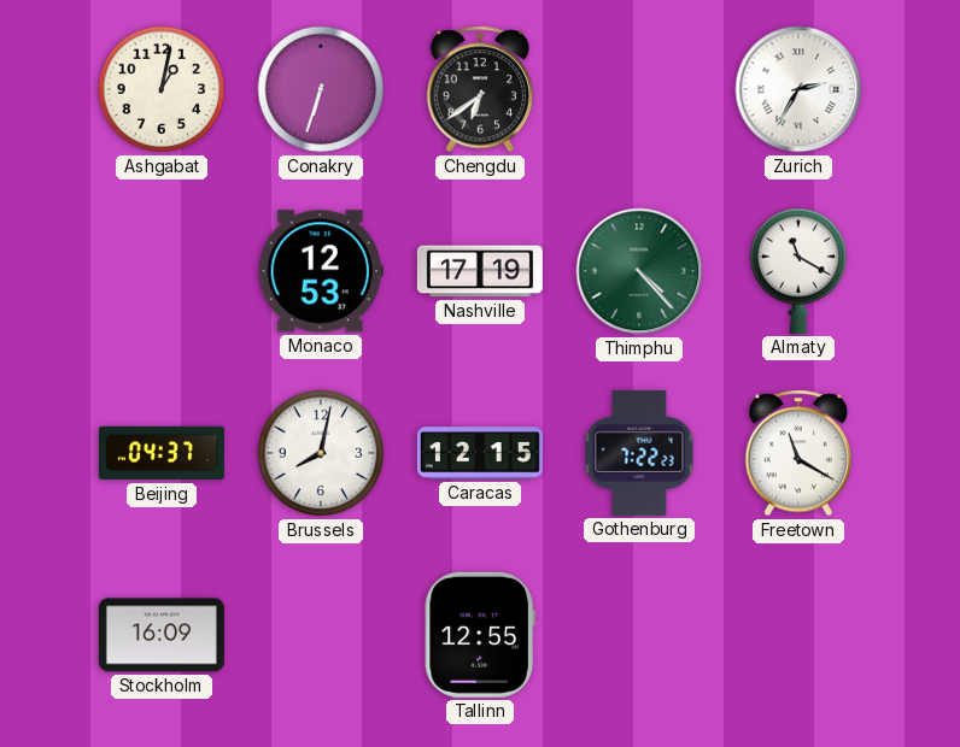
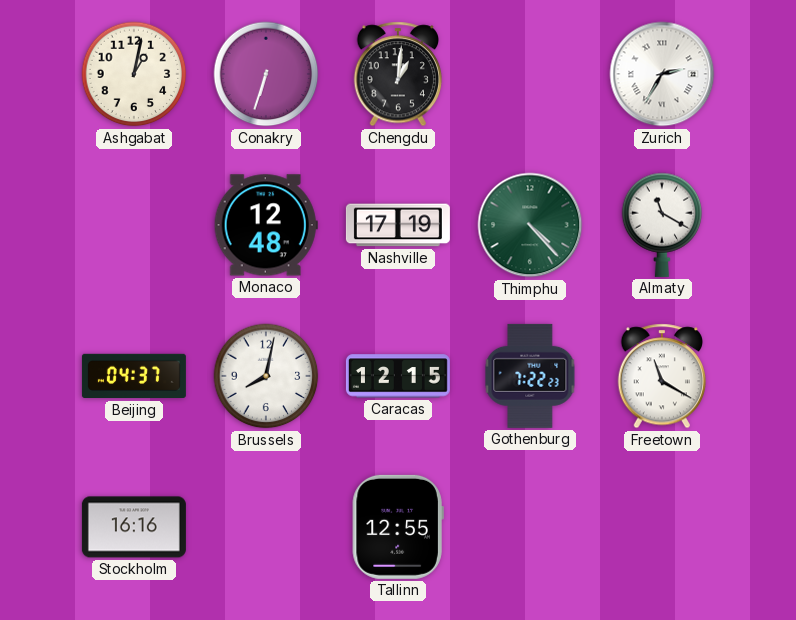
Chengdu: 6:39 -> 1:01 (397, 74)
Monaco: 12:53 -> 12:48 (266, 225)
Stockholm: 16:09 -> 16:16 (134, 527)
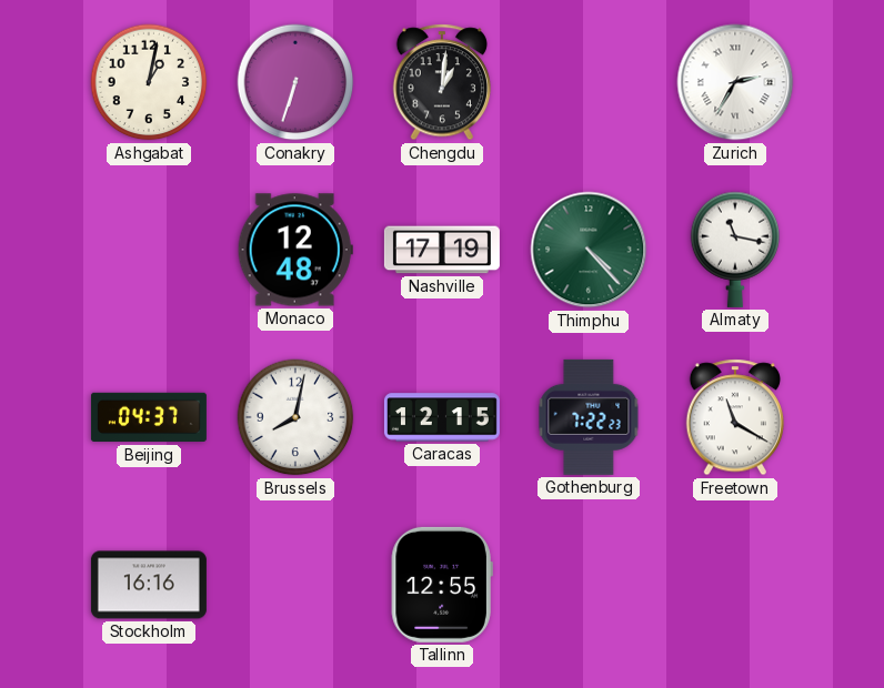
Almaty: 11:20 -> 11:17 (735, 250)
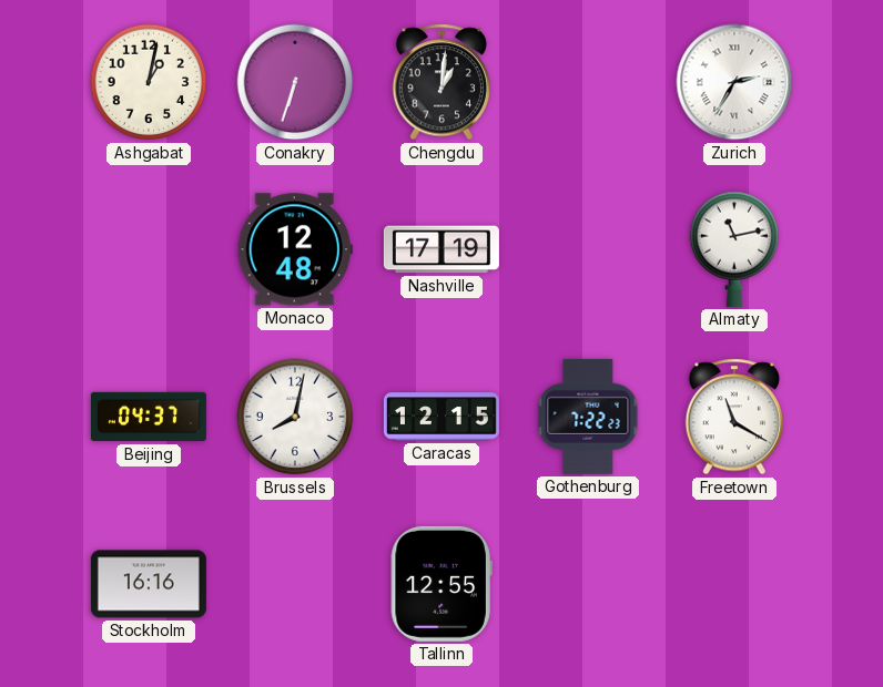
Thimphu: 4:23 -> none (589, 250)
Almaty: 11:17 -> 11:13 (734, 249)
